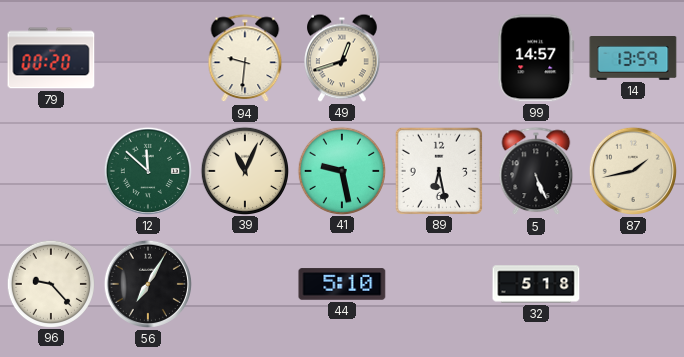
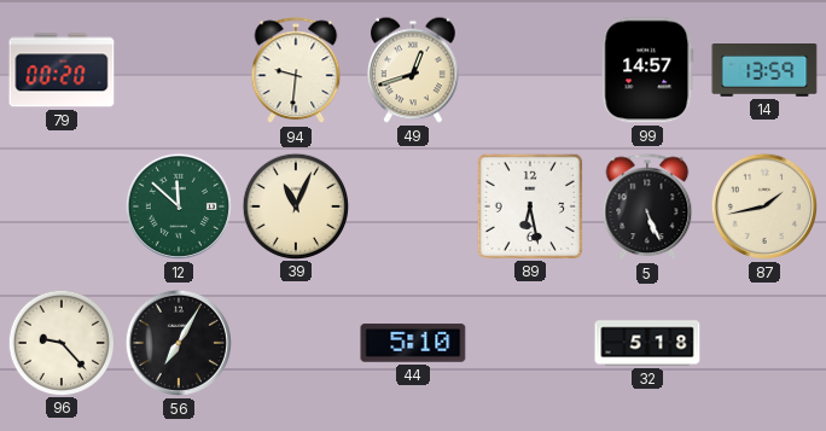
41: 9:28 -> none (341, 170)
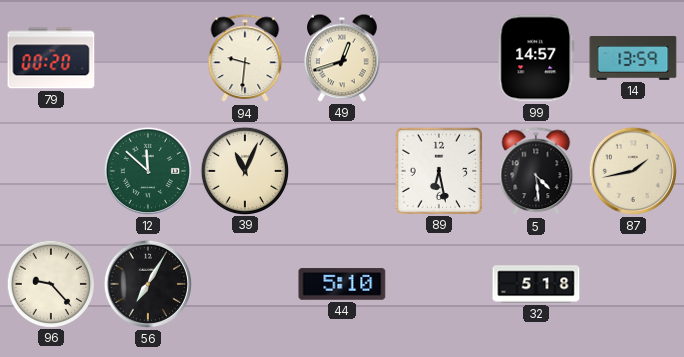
5: 5:26 -> 4:29 (536, 172)
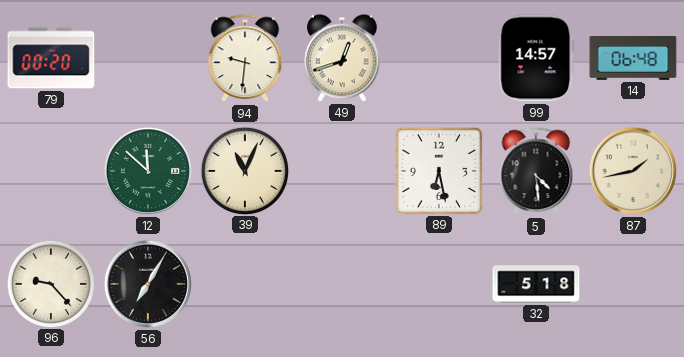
14: 13:59 -> 06:48 (633, 59)
44: 5:10 -> none (342, 284)
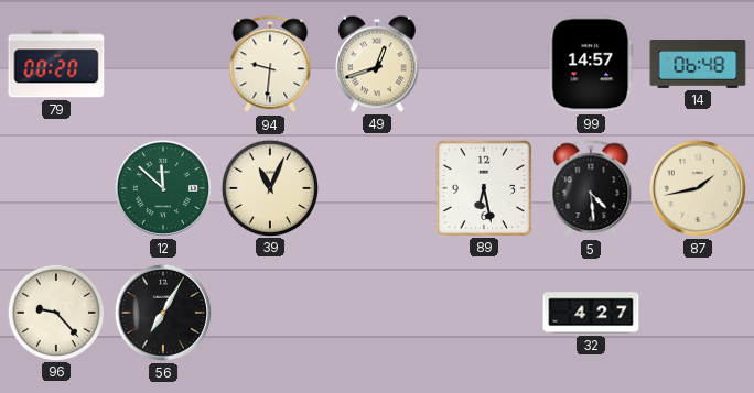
32: 5:18 -> 4:27 (591, 313)
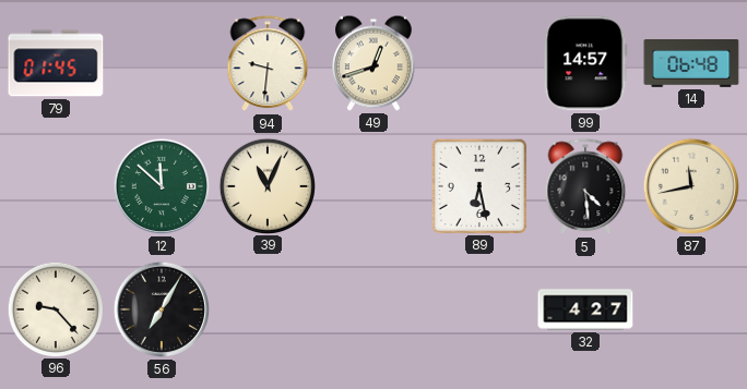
79: 00:20 -> 01:45 (56, 63)
87: 1:43 -> 11:43 (691, 186)
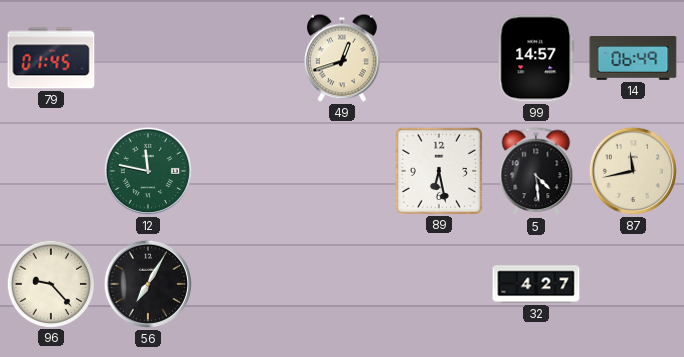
94: 9:31 -> none (268, 64)
14: 06:48 -> 06:49 (633, 59)
12: 11:52 -> 11:47 (148, 171)
39: 11:04 -> none (266, 185)
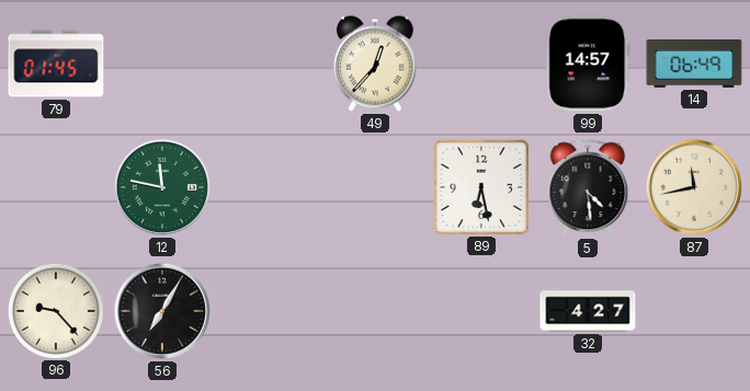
49: 12:42 -> 12:37 (376, 64)
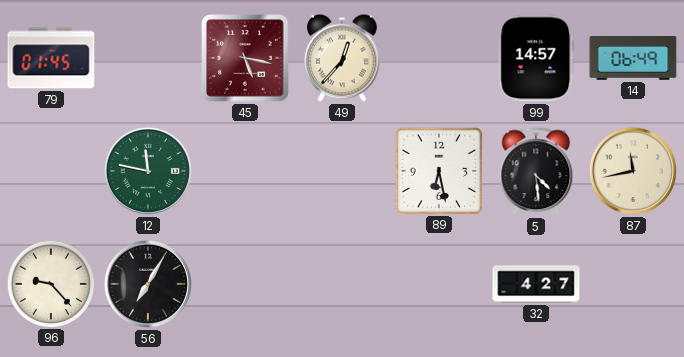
45: none -> 5:17 (245, 58)
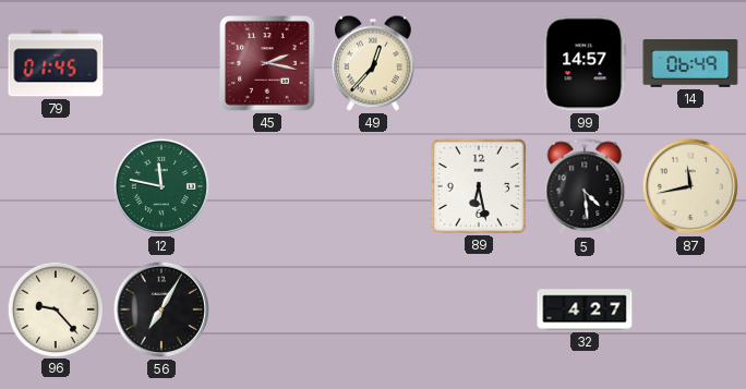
45: 5:17 -> 2:17 (267, 63)
